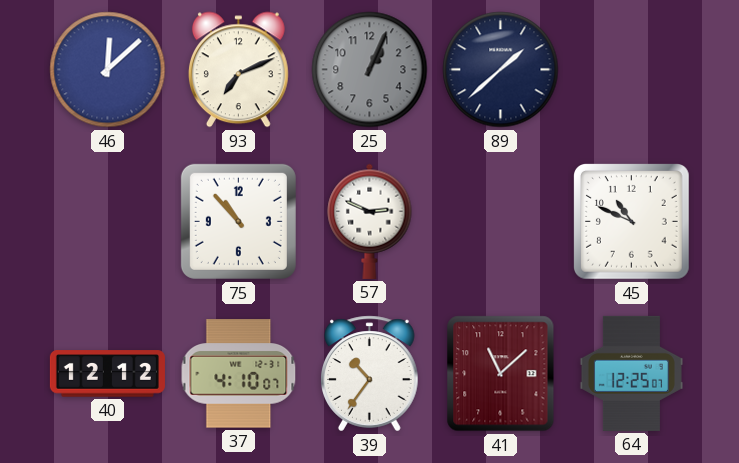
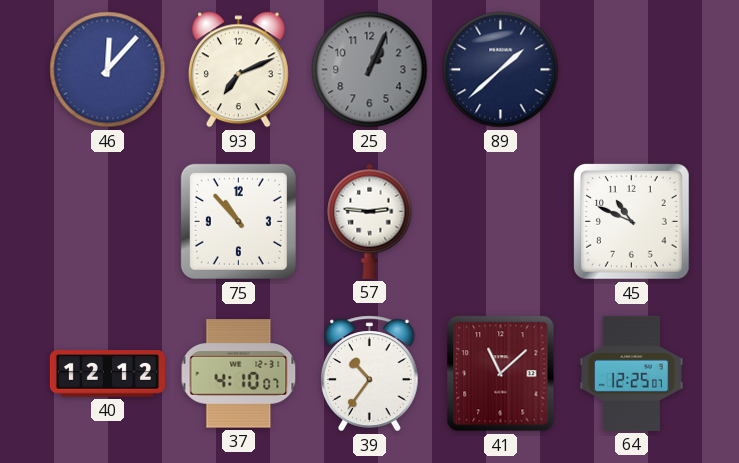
46: 12:08 -> 12:07 (108, 70)
57: 2:49 -> 2:46 (370, 221)
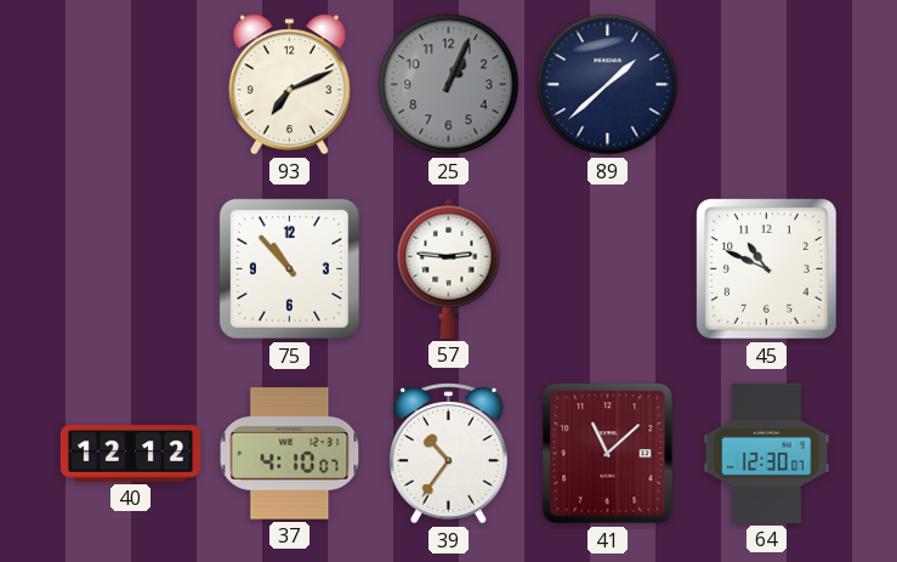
46: 12:07 -> none (108, 70)
64: 12:25 -> 12:30 (766, 453)
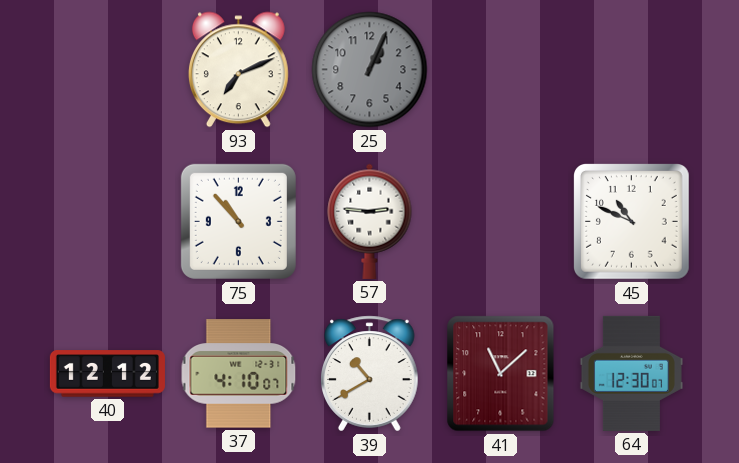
89: 1:38 -> none (608, 85)
39: 10:36 -> 10:40 (370, 374)
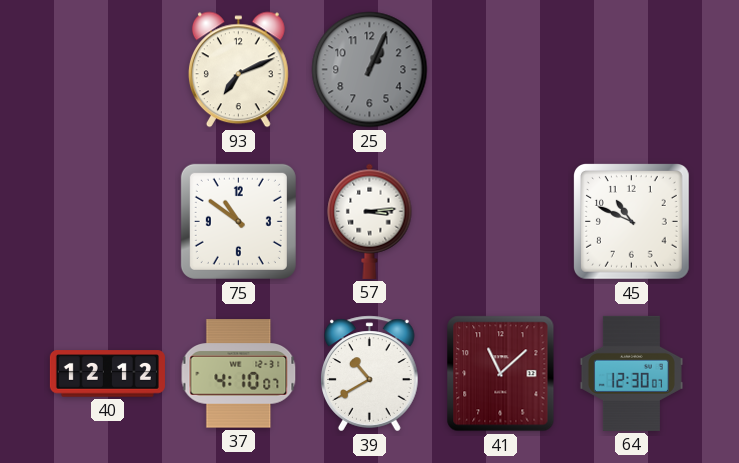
75: 10:53 -> 10:51 (238, 221)
57: 2:46 -> 3:14 (370, 221)
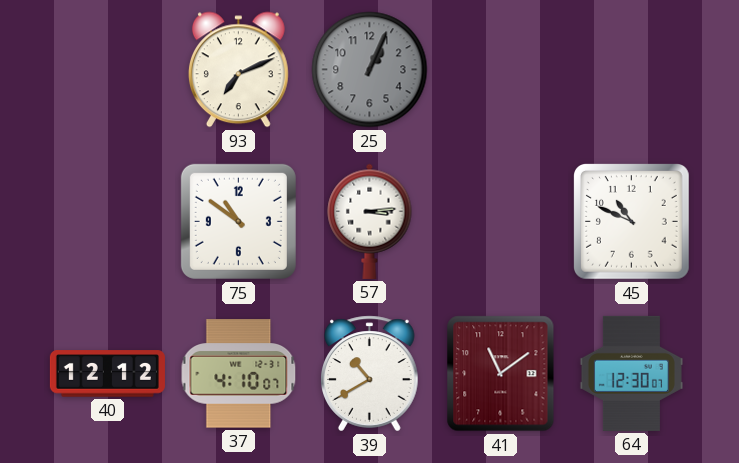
41: 11:08 -> 11:09 (501, 374)
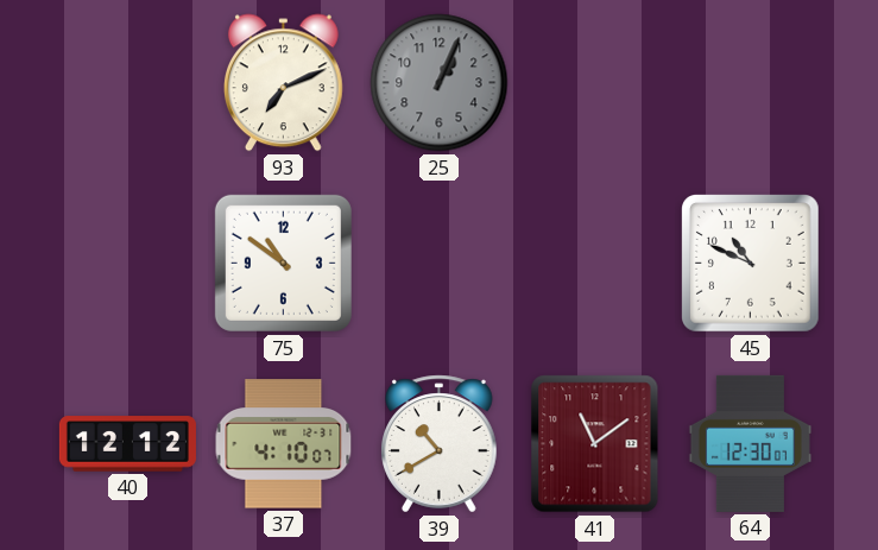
57: 3:14 -> none (370, 221)
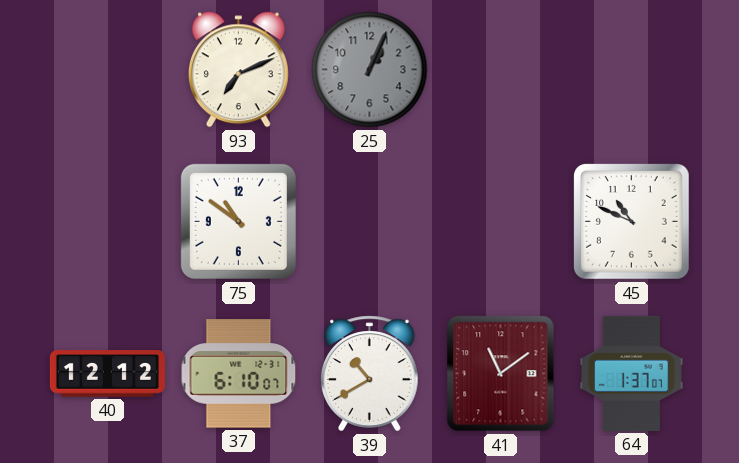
37: 4:10 -> 6:10 (239, 374)
64: 12:30 -> 1:37 (631, 373)
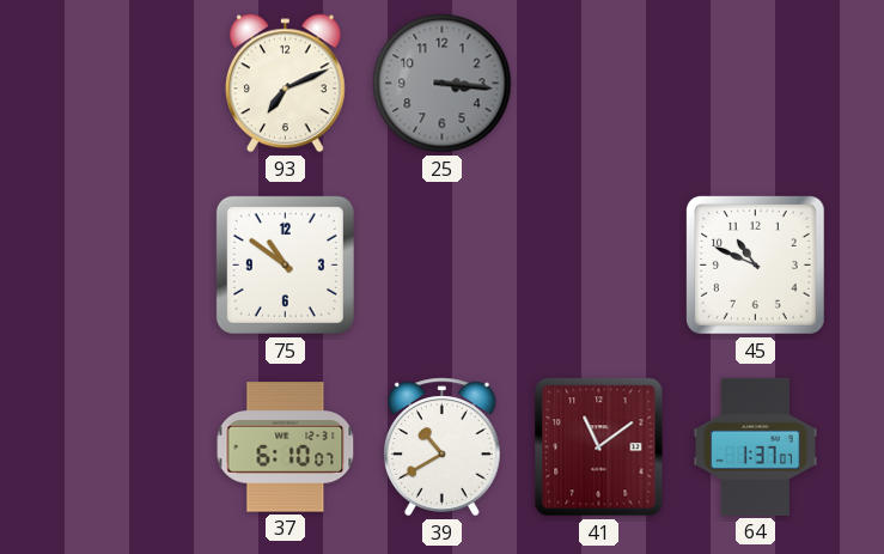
25: 1:04 -> 3:16 (443, 84)
40: 12:12 -> none (107, 374)
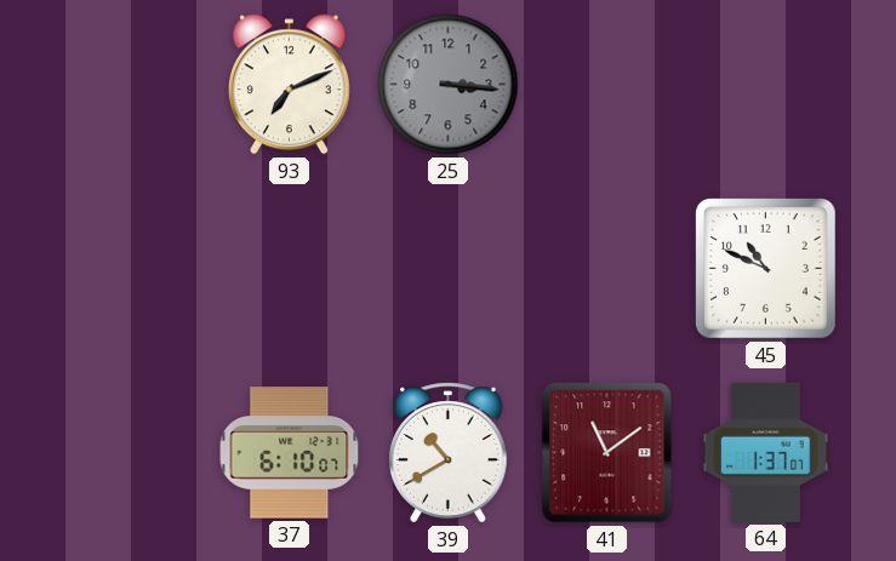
75: 10:51 -> none (285, 264)
